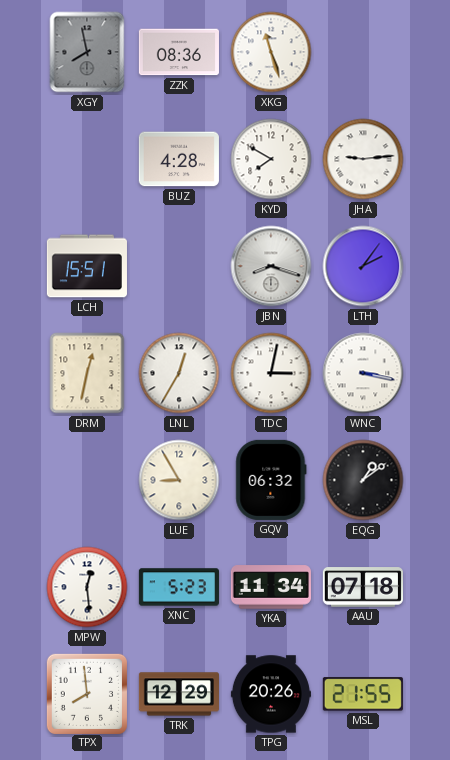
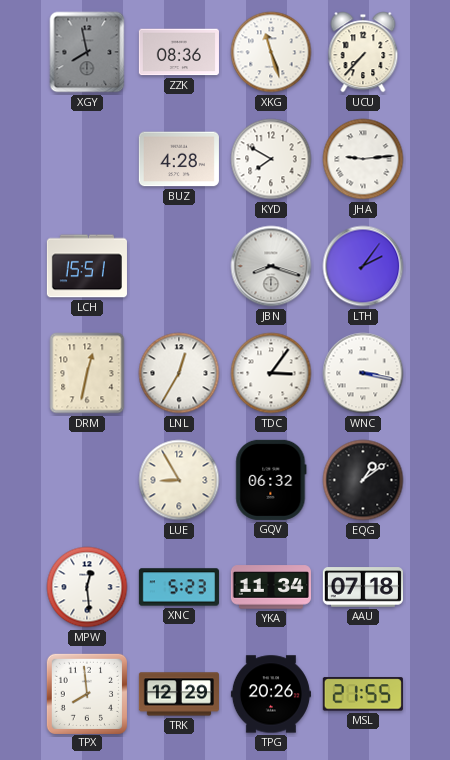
UCU: none -> 7:37 (363, 52)
TDC: 3:02 -> 3:06 (271, 373)
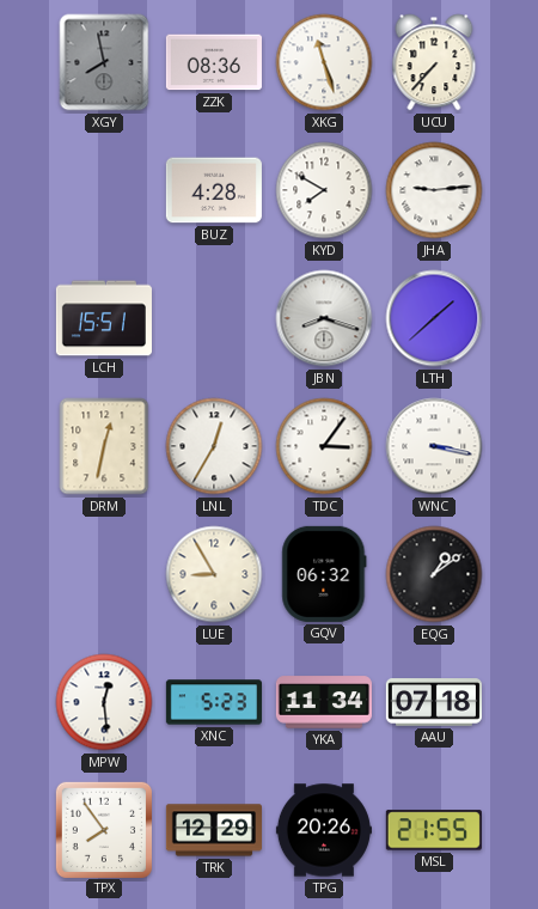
LTH: 2:06 -> 1:38 (434, 318)
TPX: 7:59 -> 7:54 (103, 829)
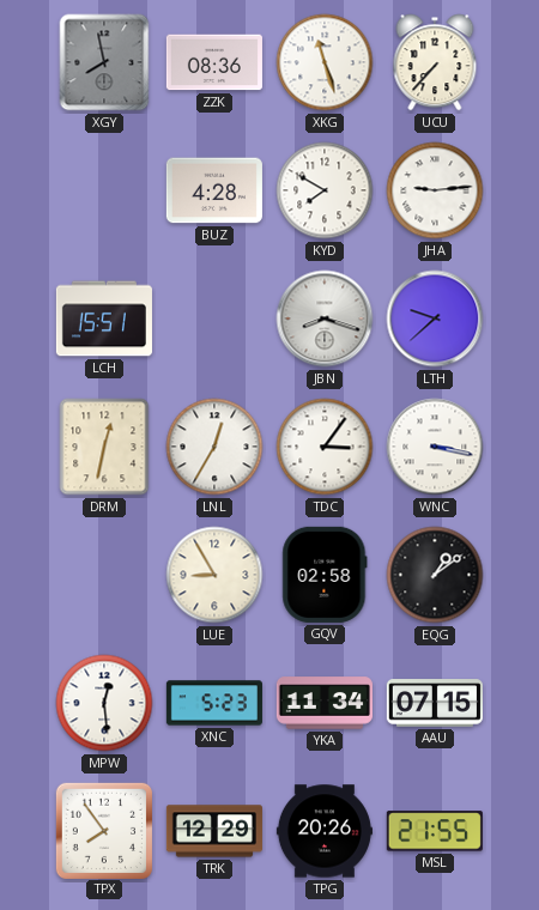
LTH: 1:38 -> 9:38 (435, 318)
GQV: 06:32 -> 02:58 (325, 575)
AAU: 07:18 -> 07:15 (435, 703)
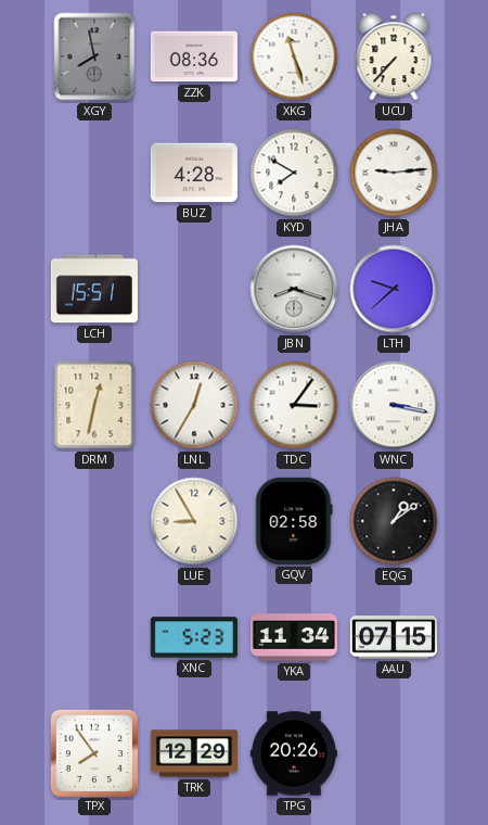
MPW: 12:29 -> none (104, 703)
MSL: 21:55 -> none (435, 831)
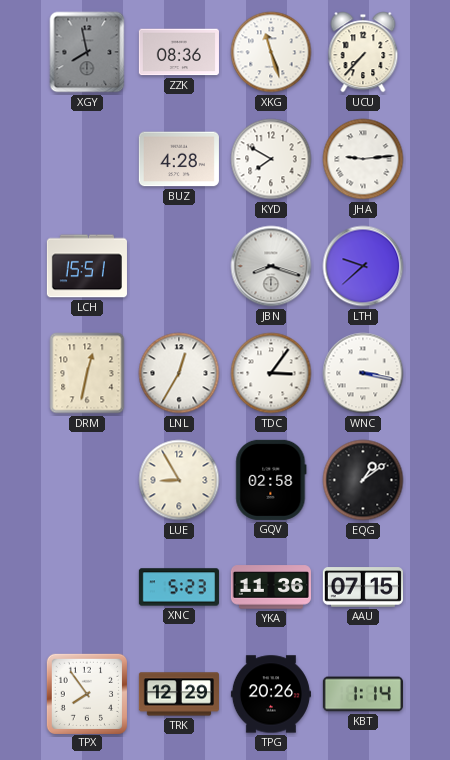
YKA: 11:34 -> 11:36 (271, 587)
KBT: none -> 1:14 (363, 694)
